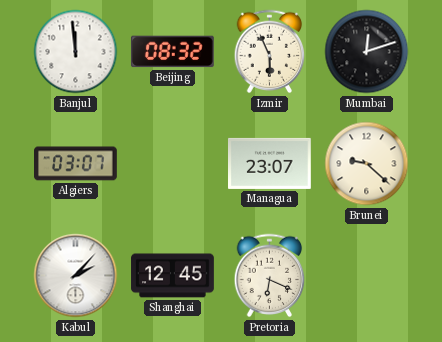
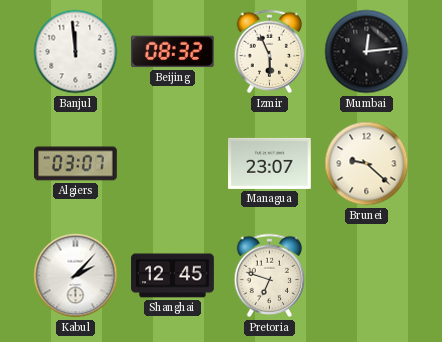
Mumbai: 12:12 -> 12:14 (367, 52)
Pretoria: 6:19 -> 6:48 (270, 276)
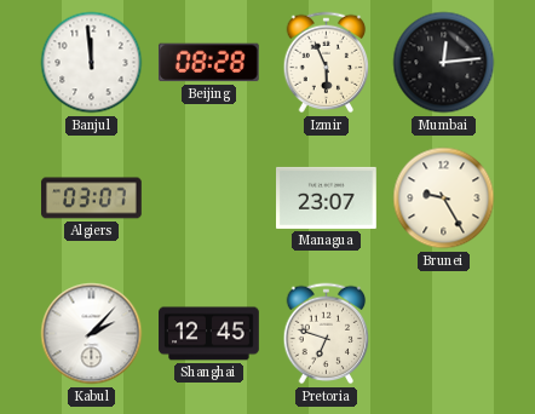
Beijing: 08:32 -> 08:28 (208, 63)
Brunei: 9:22 -> 9:25 (444, 199)
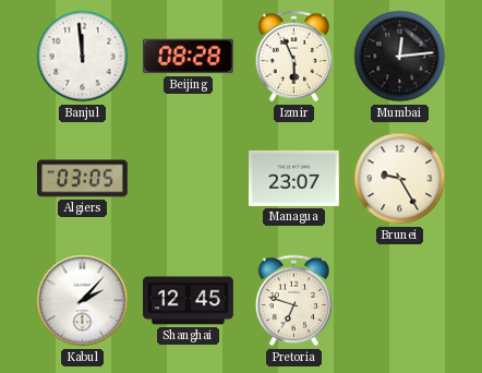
Algiers: 03:07 -> 03:05 (83, 179)
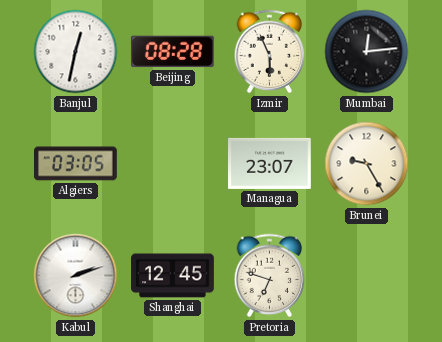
Banjul: 11:59 -> 12:32 (76, 52)
Kabul: 2:07 -> 2:12 (76, 276)
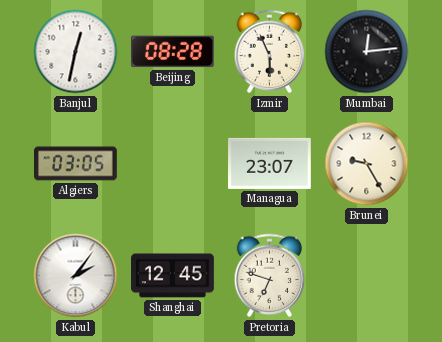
Kabul: 2:12 -> 2:06 (76, 276)
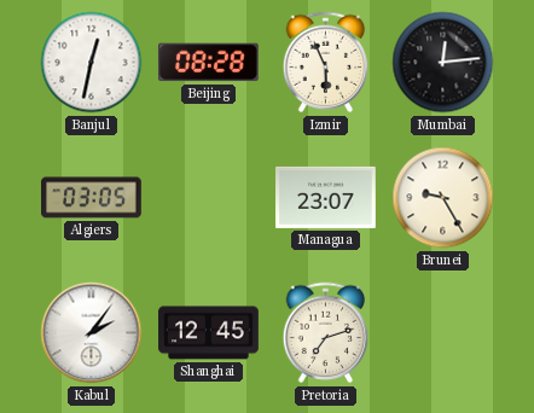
Pretoria: 6:48 -> 7:12 (326, 333)
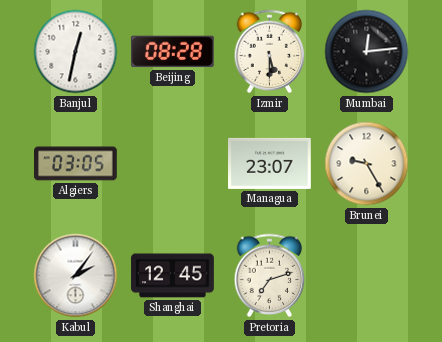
Izmir: 5:56 -> 5:30 (270, 52)
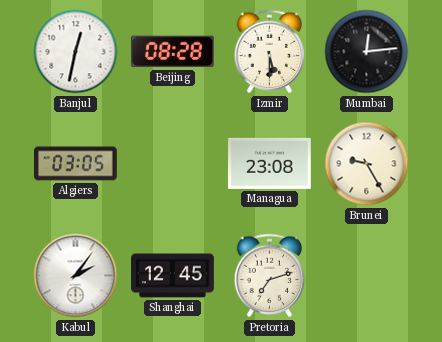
Managua: 23:07 -> 23:08 (270, 163)
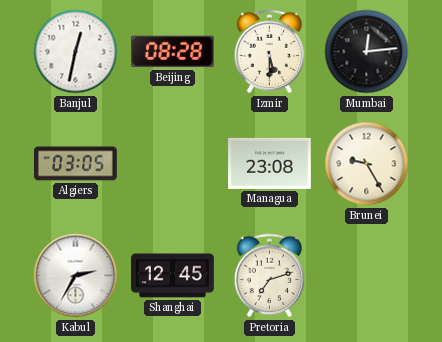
Kabul: 2:06 -> 2:35 (76, 276)
